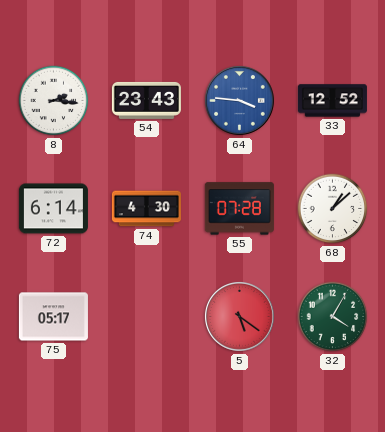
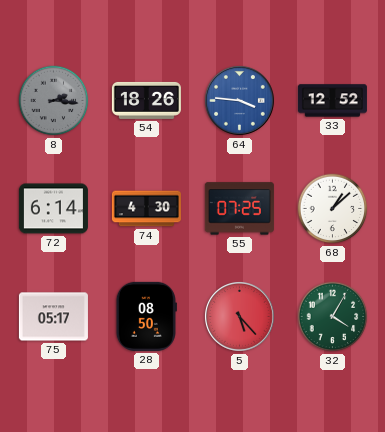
8 dial: white -> grey (54, 101)
54: 23:43 -> 18:26 (146, 100)
55: 07:28 -> 07:25 (239, 209)
28: none -> 08:50 (146, 316)
5: 5:21 -> 5:23 (239, 316)
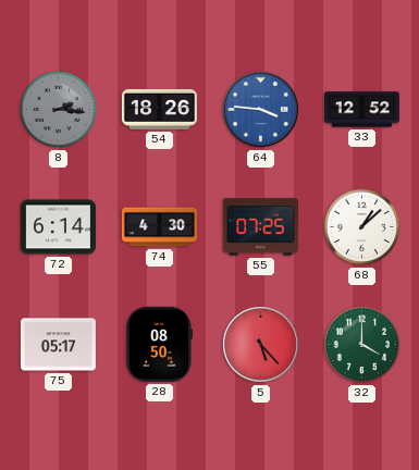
32: 4:05 -> 4:00 (362, 345)
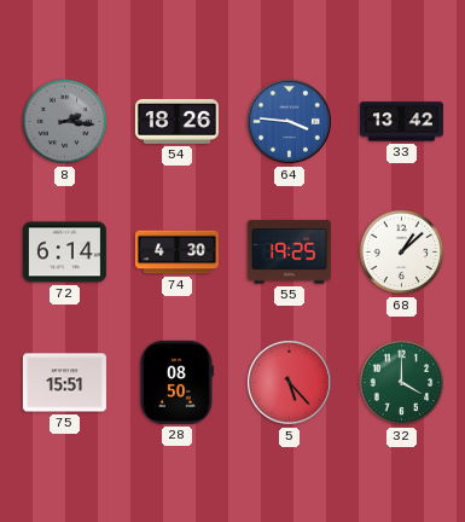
33: 12:52 -> 13:42 (401, 122)
55: 07:25 -> 19:25 (289, 253)
75: 05:17 -> 15:51 (64, 383)
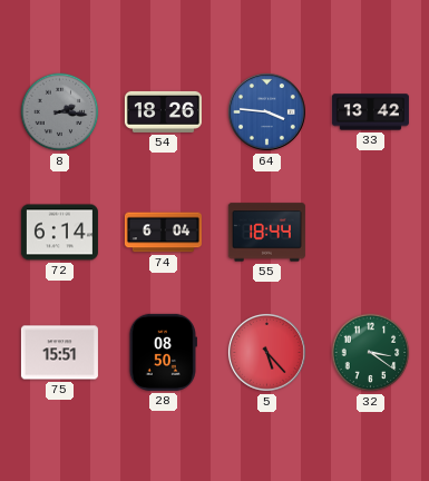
74: 4:30 -> 6:04 (163, 233)
55: 19:25 -> 18:44 (266, 233)
68: 1:08 -> none (402, 253)
32: 4:00 -> 3:21 (371, 353)
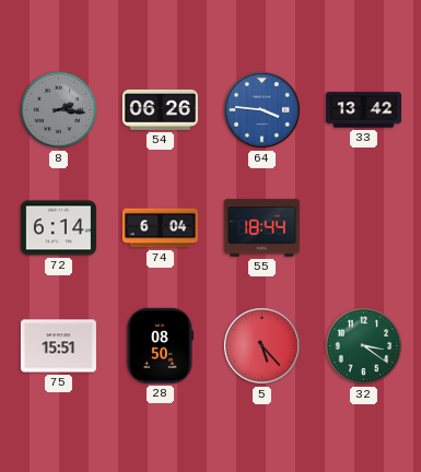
54: 18:26 -> 06:26 (160, 109)
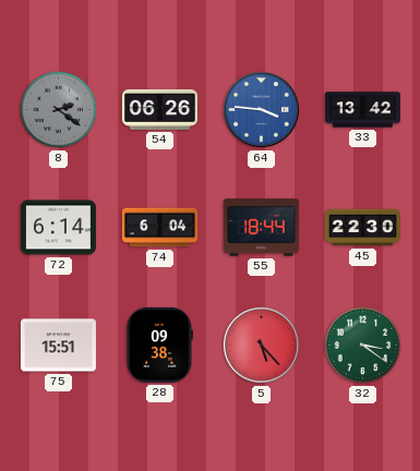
8: 2:16 -> 2:21 (59, 110)
45: none -> 22:30 (362, 228)
28: 08:50 -> 09:38 (159, 345)
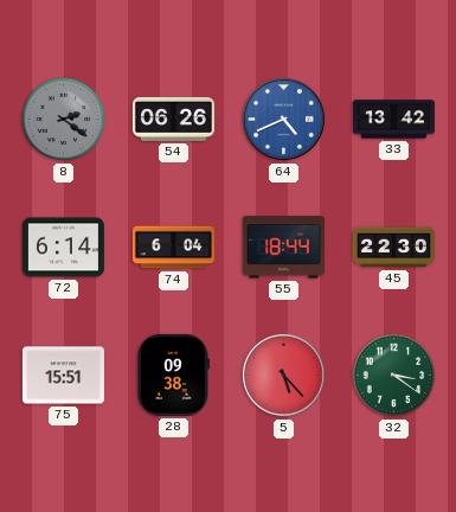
64: 3:46 -> 4:41 (283, 119)
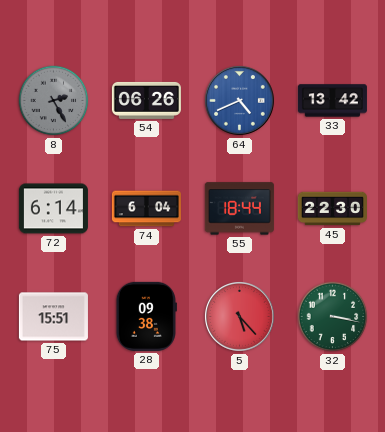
8: 2:21 -> 2:25 (54, 101)
32: 3:21 -> 3:17 (333, 317)
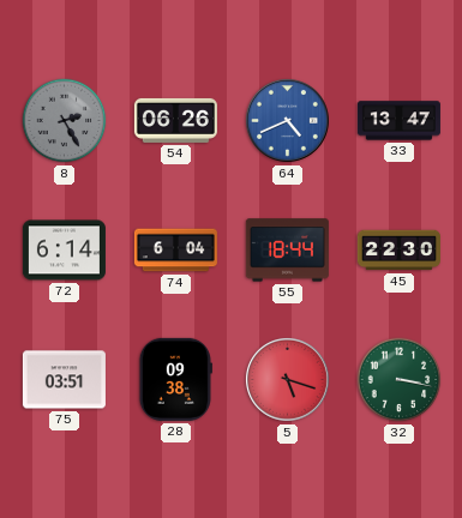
33: 13:42 -> 13:47 (398, 121)
75: 15:51 -> 03:51 (64, 380)
5: 5:23 -> 5:18 (287, 379)
